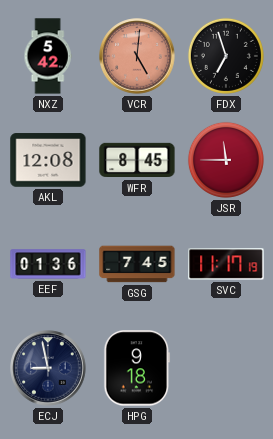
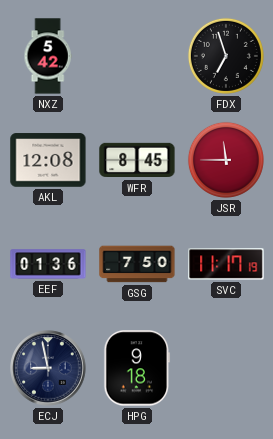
VCR: 5:01 -> none (137, 56)
GSG: 7:45 -> 7:50 (137, 264)
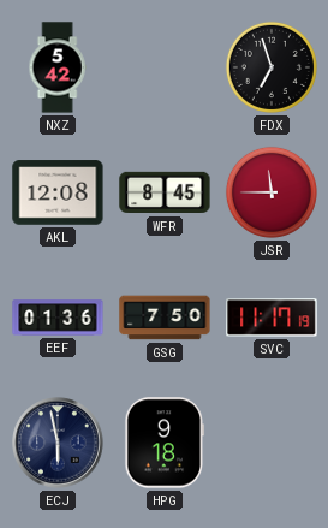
ECJ: 8:58 -> 5:58 (58, 443)
